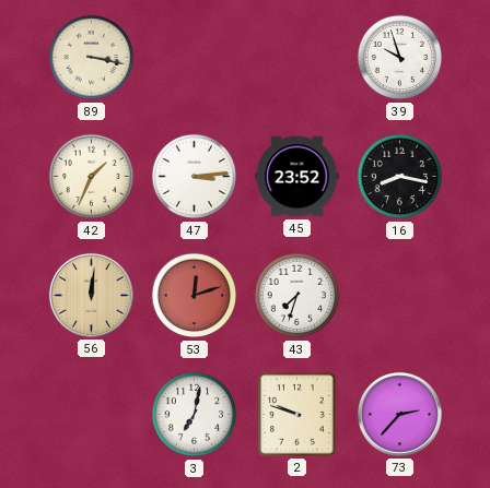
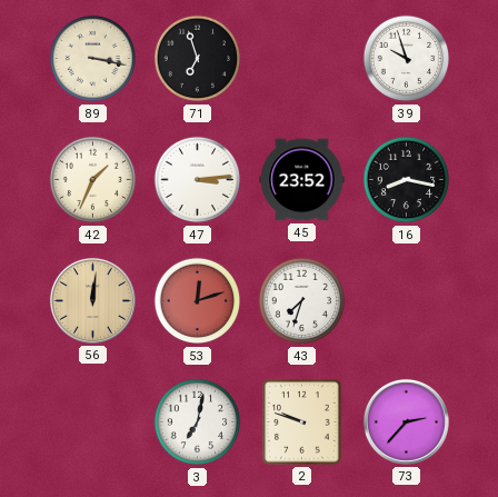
71: none -> 6:57 (198, 59)
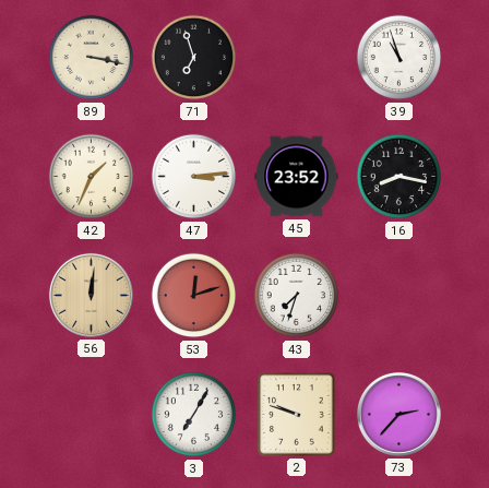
39: 9:57 -> 10:57 (399, 58)
3: 7:02 -> 7:05 (194, 415)
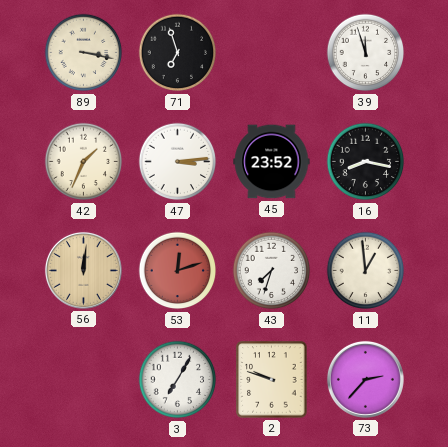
39: 10:57 -> 11:57 (366, 53)
11: none -> 12:59 (366, 271)
